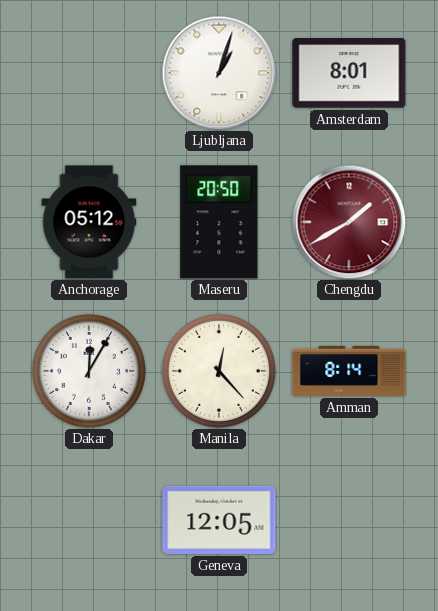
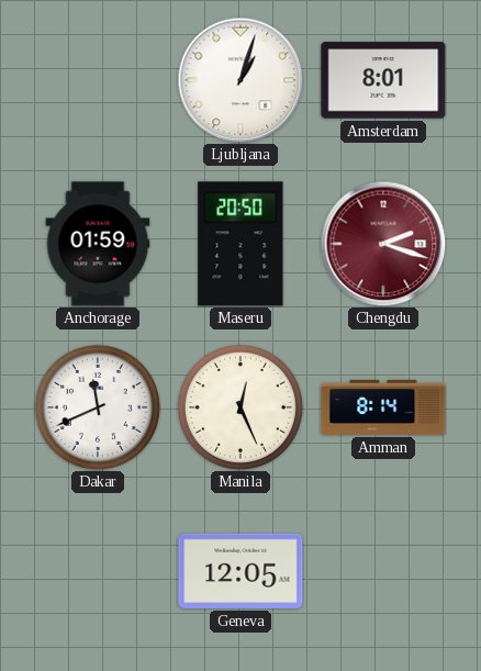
Anchorage: 05:12 -> 01:59 (98, 244)
Chengdu: 1:40 -> 2:18 (383, 244)
Dakar: 12:05 -> 11:41 (98, 407)
Manila: 12:23 -> 12:26 (240, 407)
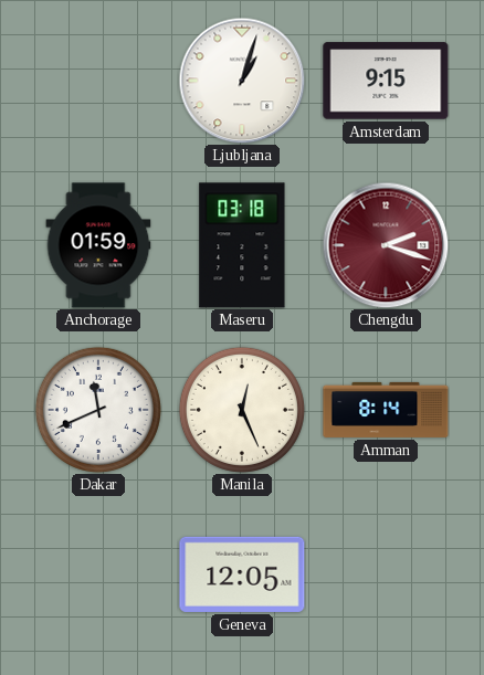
Amsterdam: 8:01 -> 9:15 (386, 81)
Maseru: 20:50 -> 03:18 (242, 245)
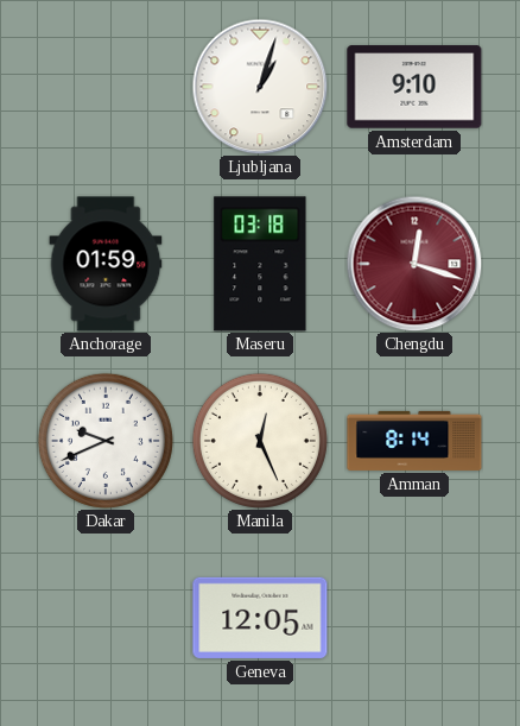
Amsterdam: 9:15 -> 9:10 (414, 87)
Chengdu: 2:18 -> 12:18 (414, 264)
Dakar: 11:41 -> 9:41 (106, 441)
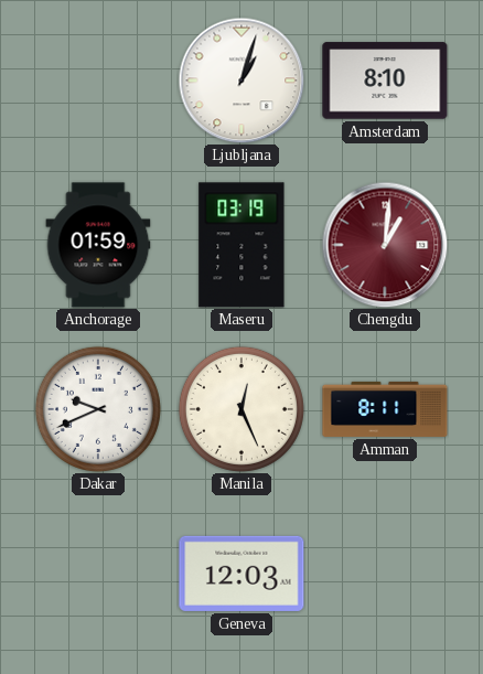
Amsterdam: 9:10 -> 8:10 (385, 81)
Maseru: 03:18 -> 03:19 (241, 245)
Chengdu: 12:18 -> 1:01 (385, 245)
Amman: 8:14 -> 8:11 (385, 409)
Geneva: 12:05 -> 12:03 (241, 574)
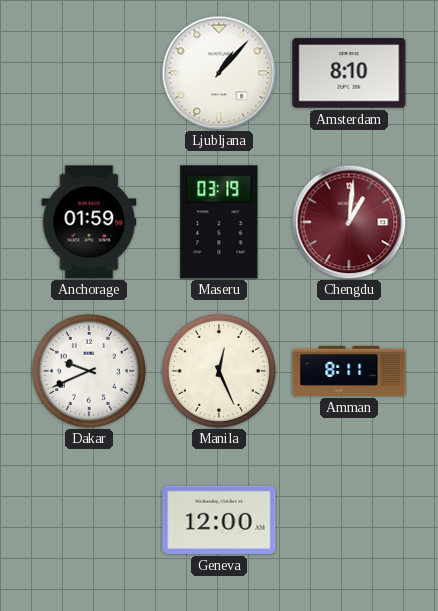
Ljubljana: 1:03 -> 1:07 (219, 73)
Geneva: 12:03 -> 12:00 (219, 520)
